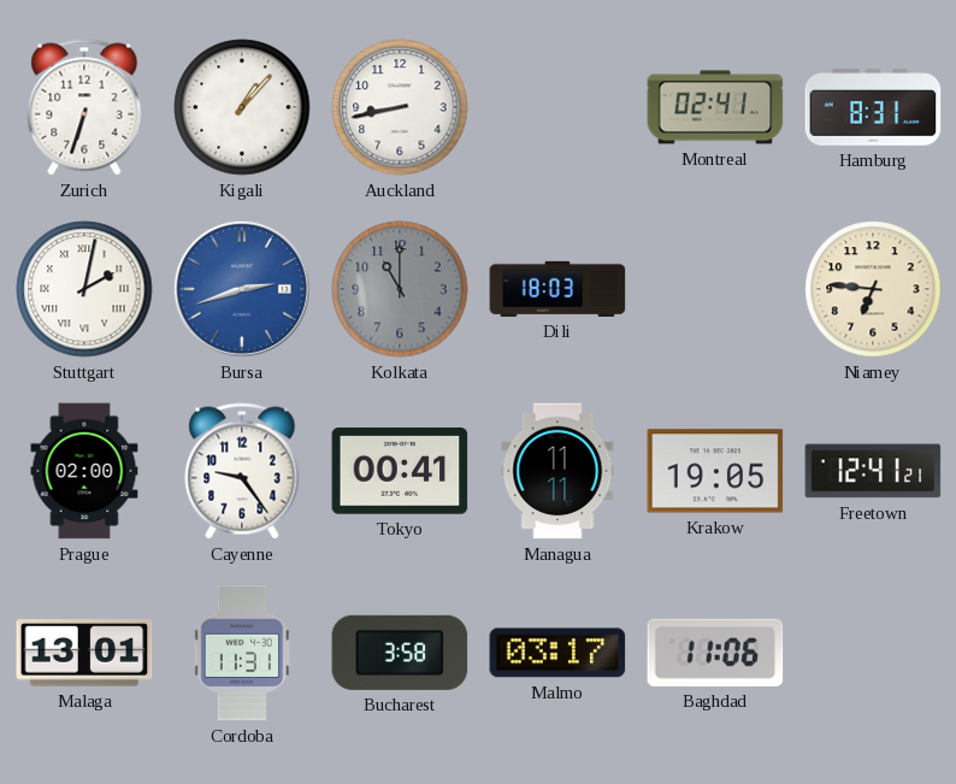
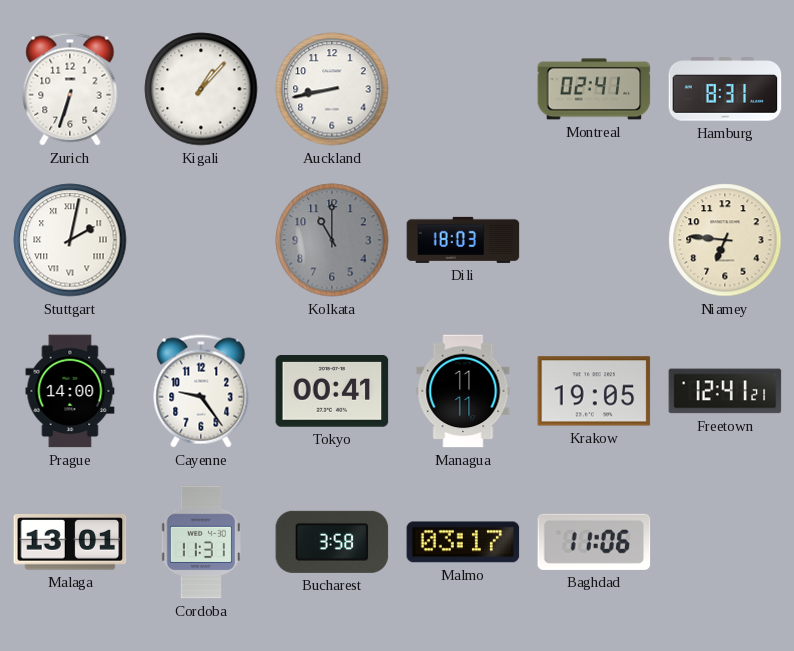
Bursa: 2:42 -> none (242, 289)
Prague: 02:00 -> 14:00 (70, 391)
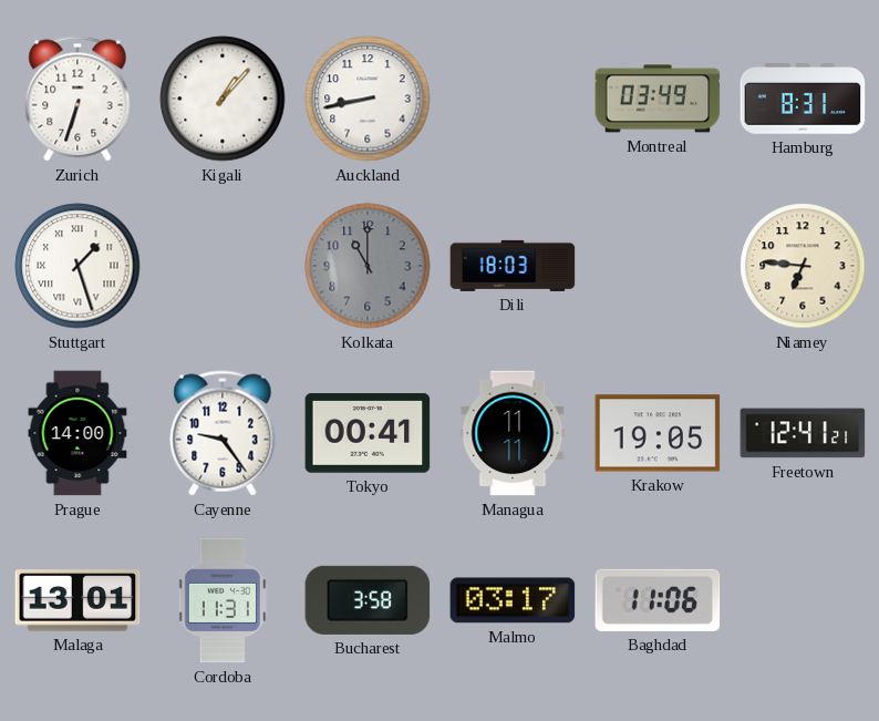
Montreal: 02:41 -> 03:49 (658, 99)
Stuttgart: 2:02 -> 1:27 (77, 266)
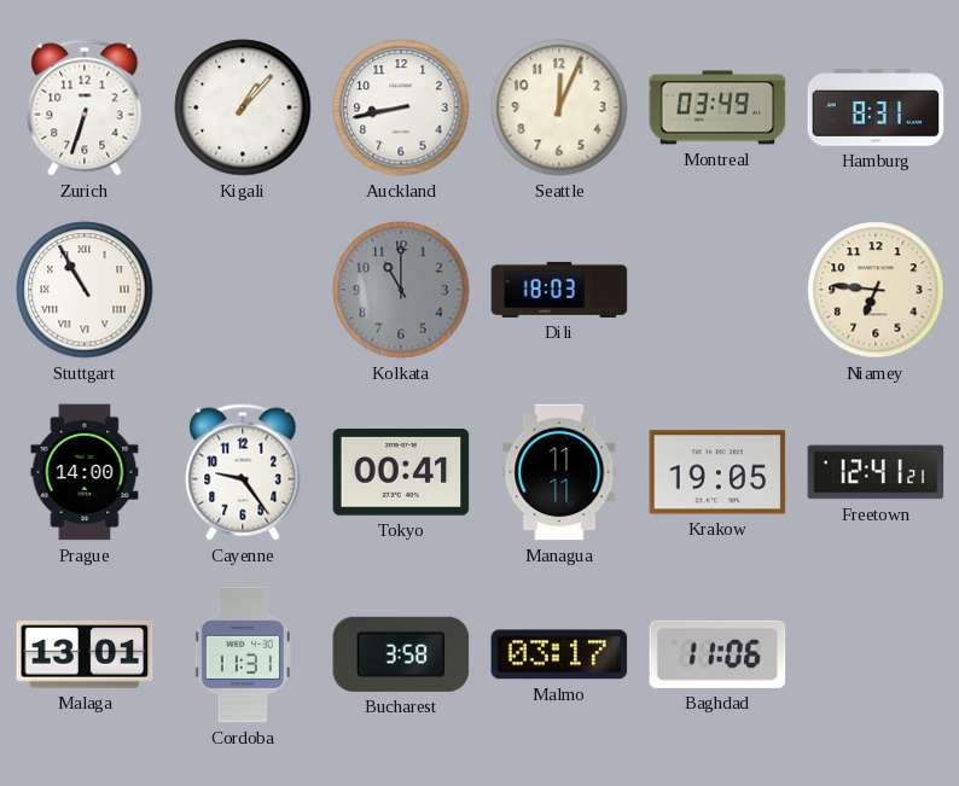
Seattle: none -> 12:04 (559, 107)
Stuttgart: 1:27 -> 10:55 (85, 290)
